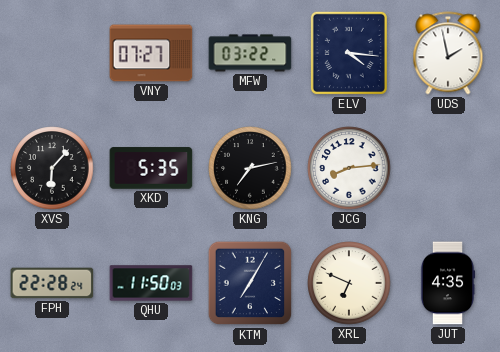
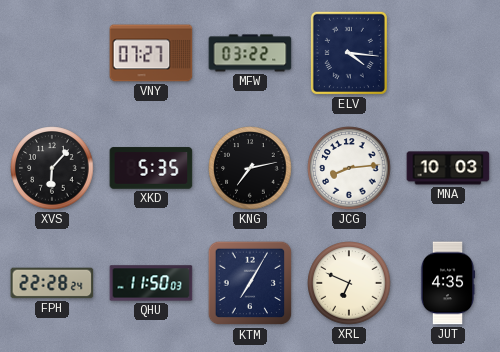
UDS: 1:58 -> none (448, 53)
MNA: none -> 10:03 (448, 168)
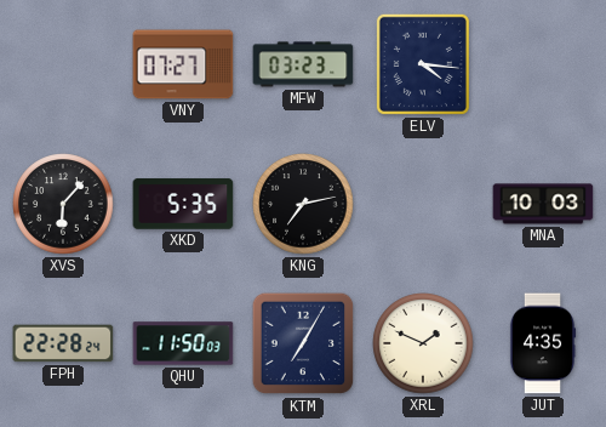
MFW: 03:22 -> 03:23 (303, 64)
JCG: 8:14 -> none (349, 168)
XRL: 6:49 -> 1:49 (423, 343)
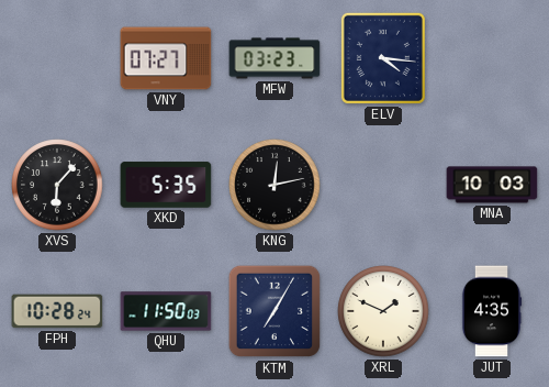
KNG: 7:13 -> 12:13 (274, 185)
FPH: 22:28 -> 10:28 (57, 311)
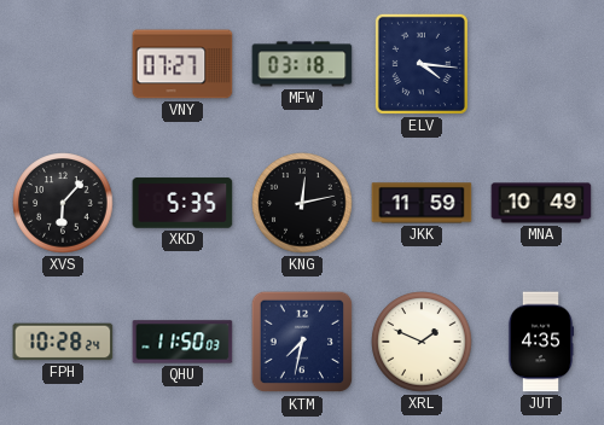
MFW: 03:23 -> 03:18 (302, 64)
JKK: none -> 11:59 (422, 203)
MNA: 10:03 -> 10:49 (541, 203)
KTM: 7:05 -> 7:32 (302, 342)
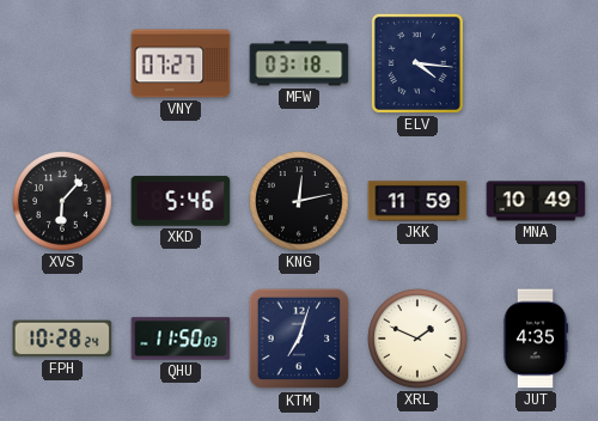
XKD: 5:35 -> 5:46 (181, 201)
KTM: 7:32 -> 7:03 (299, 338)
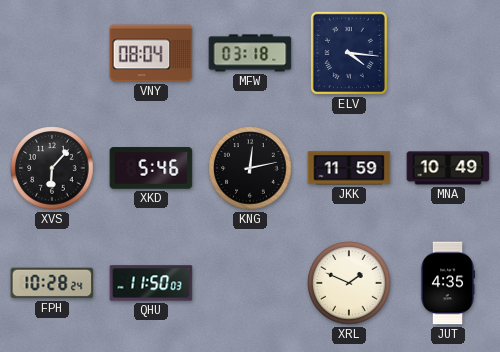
VNY: 07:27 -> 08:04 (151, 53)
KTM: 7:03 -> none (299, 338)
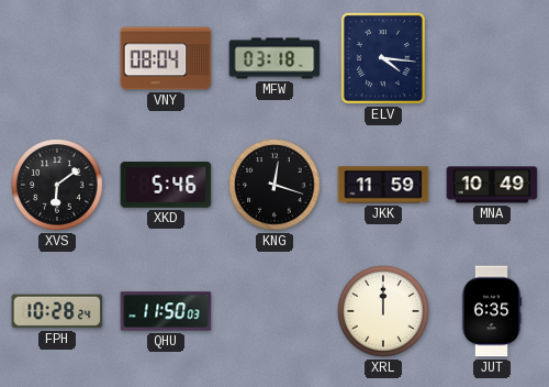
XVS: 6:07 -> 6:09 (57, 185)
KNG: 12:13 -> 12:18 (274, 185)
XRL: 1:49 -> 12:00 (383, 311)
JUT: 4:35 -> 6:35 (492, 311)
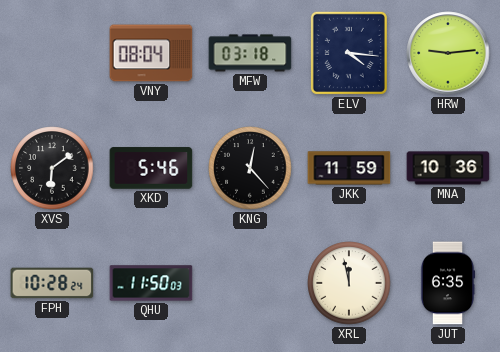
HRW: none -> 9:14 (448, 53)
KNG: 12:18 -> 12:23 (250, 168)
MNA: 10:49 -> 10:36 (448, 168)
XRL: 12:00 -> 11:58 (349, 283)
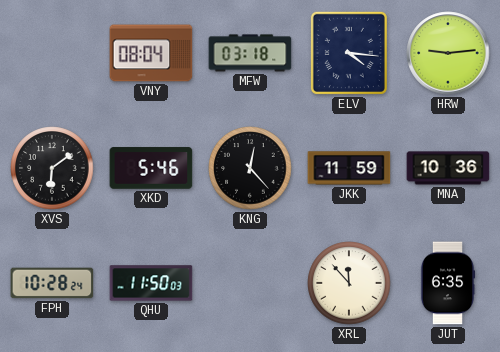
XRL: 11:58 -> 11:53 (349, 283)
